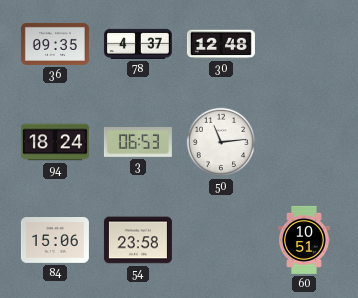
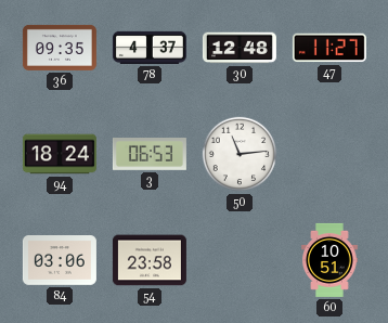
47: none -> 11:27 (329, 48)
84: 15:06 -> 03:06 (60, 261)
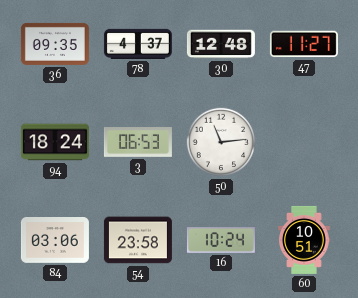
16: none -> 10:24 (221, 240)
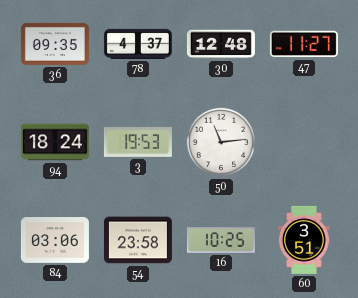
3: 06:53 -> 19:53 (138, 143)
16: 10:24 -> 10:25 (221, 240)
60: 10:51 -> 3:51 (304, 240)
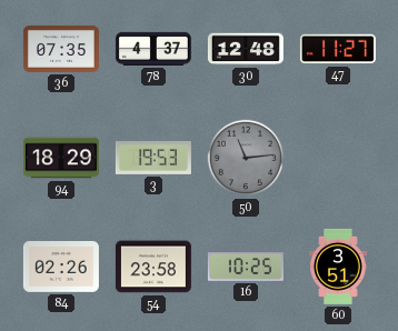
36: 09:35 -> 07:35 (61, 49)
94: 18:24 -> 18:29 (61, 158)
50 dial: white -> grey (246, 158)
84: 03:06 -> 02:26 (61, 268)
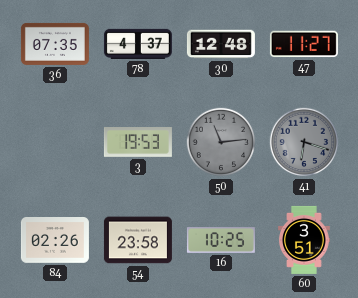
94: 18:29 -> none (61, 158)
41: none -> 6:18 (304, 142)
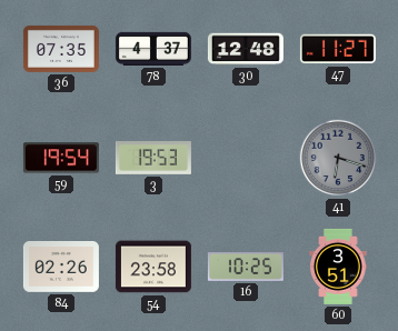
59: none -> 19:54 (61, 158)
50: 11:14 -> none (221, 142)
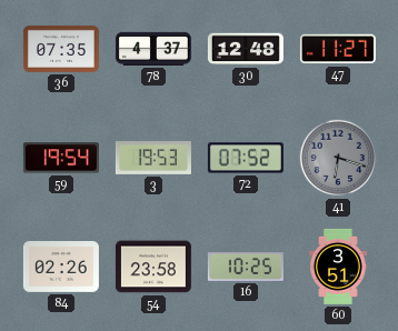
72: none -> 07:52 (246, 158)
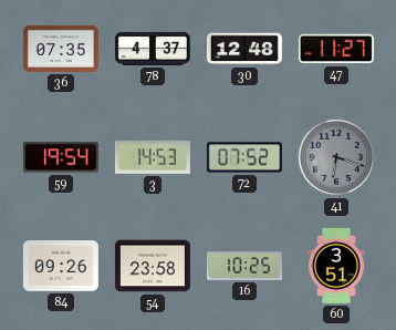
3: 19:53 -> 14:53 (153, 158)
84: 02:26 -> 09:26 (61, 267)
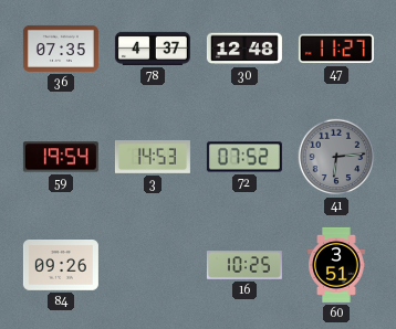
41: 6:18 -> 6:14 (336, 157)
54: 23:58 -> none (153, 266)
